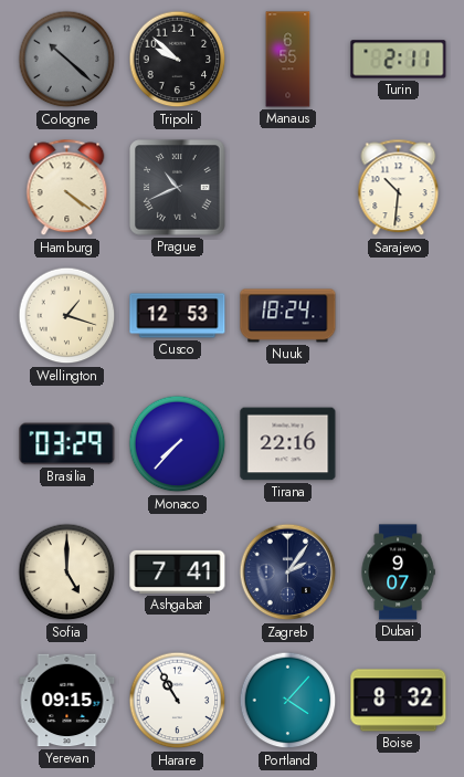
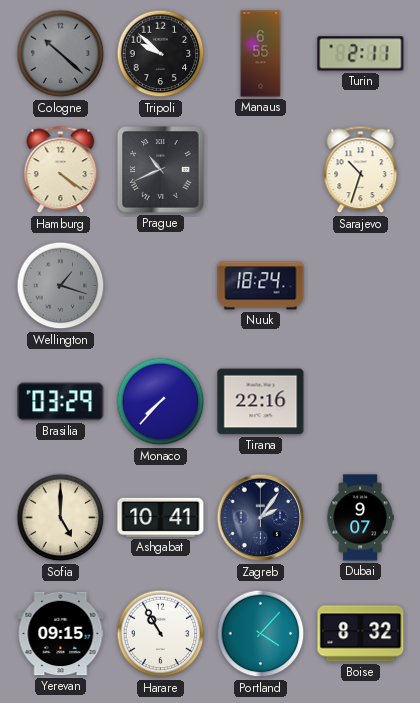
Sarajevo: 10:31 -> 10:33 (361, 170)
Wellington dial: cream -> grey (61, 286)
Cusco: 12:53 -> none (178, 316)
Ashgabat: 7:41 -> 10:41 (161, 517)
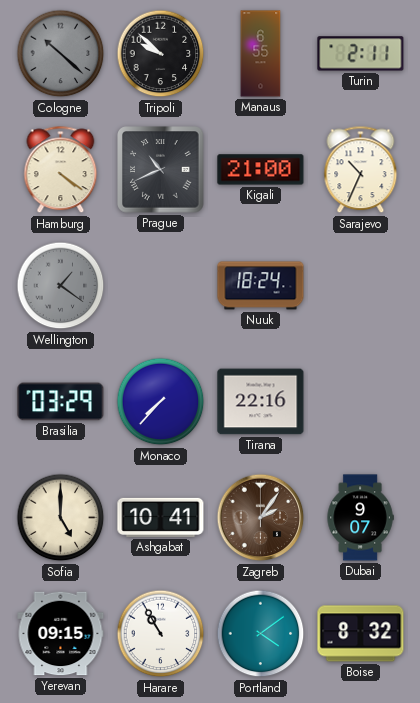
Kigali: none -> 21:00 (261, 170)
Sarajevo: 10:33 -> 10:34 (361, 170)
Wellington: 1:18 -> 1:21 (61, 286)
Zagreb dial: navy -> brown (261, 518)
Portland: 4:07 -> 4:09 (261, 634)
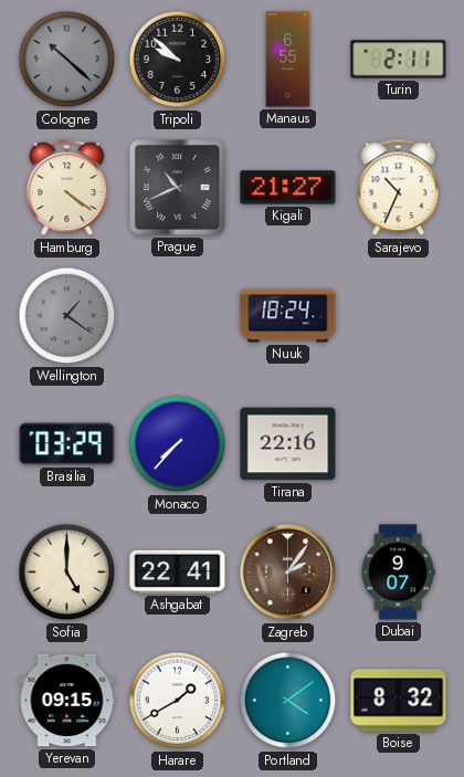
Kigali: 21:00 -> 21:27 (288, 188)
Ashgabat: 10:41 -> 22:41 (178, 571)
Harare: 10:55 -> 1:40 (178, 701)
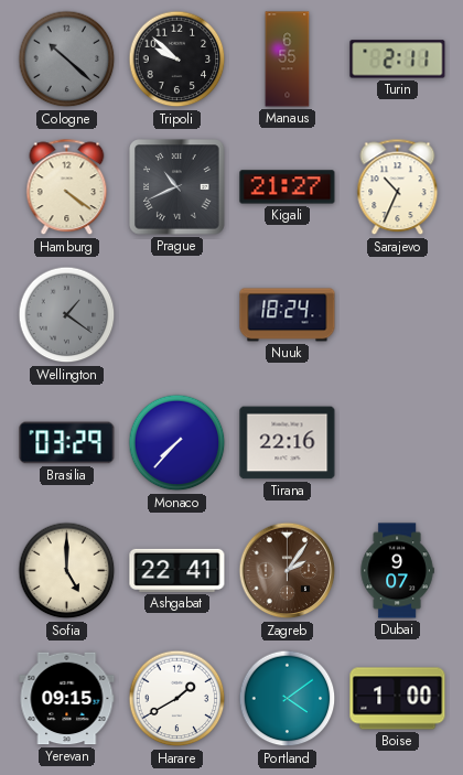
Boise: 8:32 -> 1:00 (398, 699)
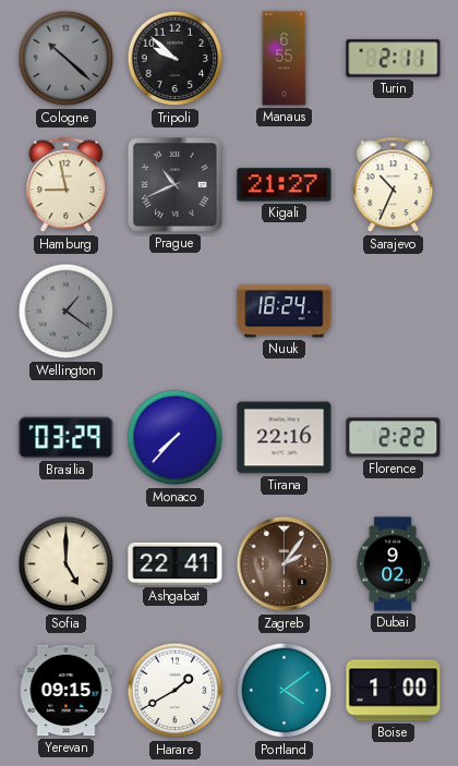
Hamburg: 4:21 -> 8:58 (67, 185)
Florence: none -> 2:22 (394, 438)
Dubai: 9:07 -> 9:02 (393, 564)
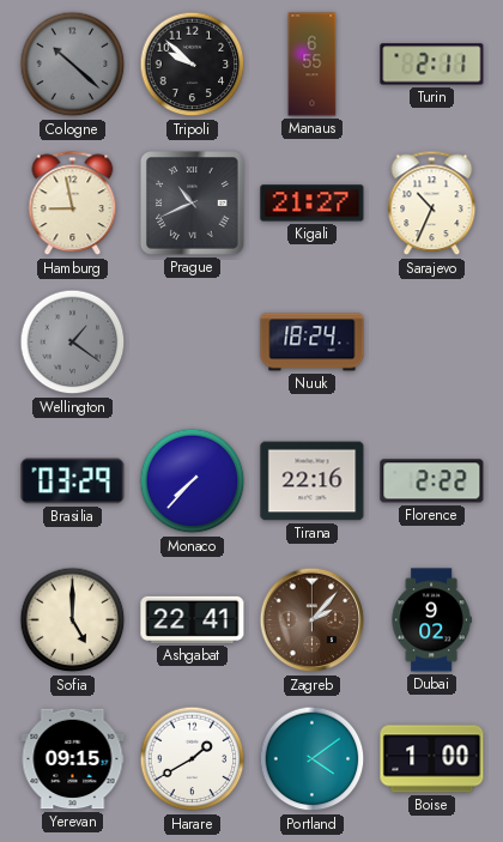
Zagreb: 2:06 -> 2:07 (313, 620)
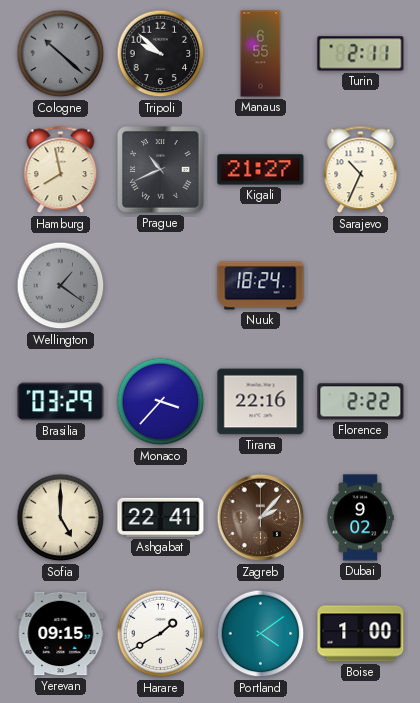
Hamburg: 8:58 -> 7:58 (61, 170)
Monaco: 7:37 -> 3:37 (161, 402)
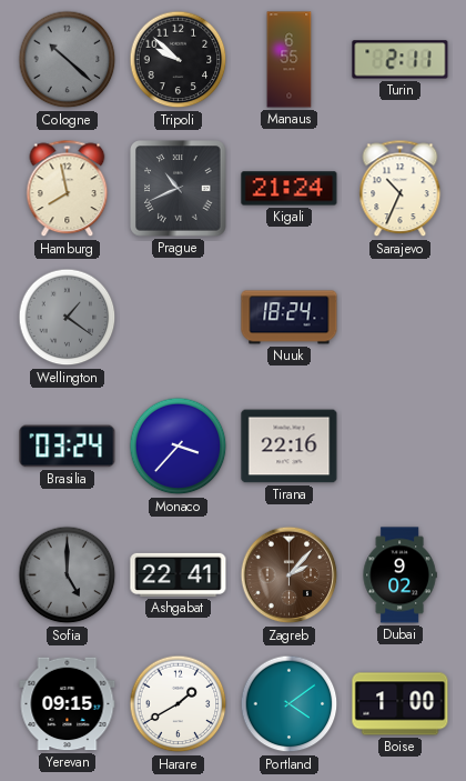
Kigali: 21:27 -> 21:24 (290, 189)
Brasilia: 03:29 -> 03:24 (68, 447)
Florence: 2:22 -> none (361, 402)
Sofia dial: cream -> grey (68, 575)
